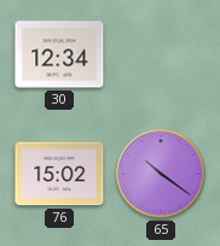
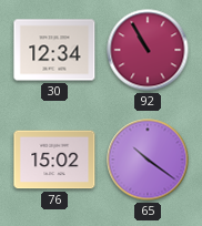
92: none -> 10:55 (148, 50)
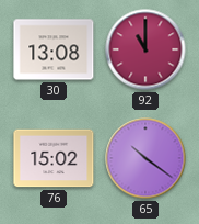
30: 12:34 -> 13:08 (54, 49)
92: 10:55 -> 11:00 (145, 49)
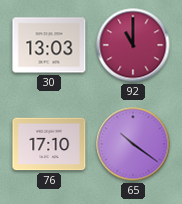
30: 13:08 -> 13:03 (49, 45)
76: 15:02 -> 17:10 (49, 144)
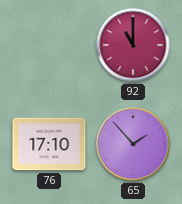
30: 13:03 -> none (49, 45)
65: 10:21 -> 1:53 (133, 144)
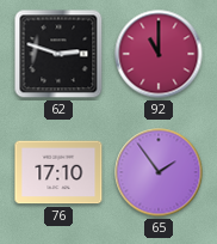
62: none -> 2:48 (58, 54)
65: 1:53 -> 1:54 (159, 172)
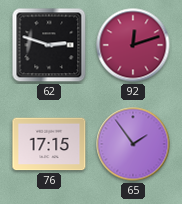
92: 11:00 -> 12:12 (133, 45)
76: 17:10 -> 17:15 (49, 144)
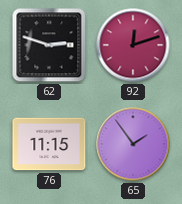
76: 17:15 -> 11:15 (49, 144)
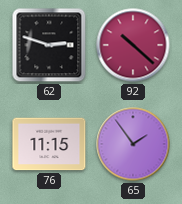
92: 12:12 -> 10:22 (133, 45)
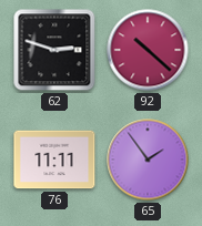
76: 11:15 -> 11:11 (54, 160)
